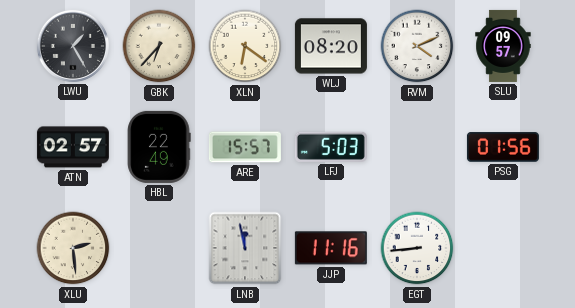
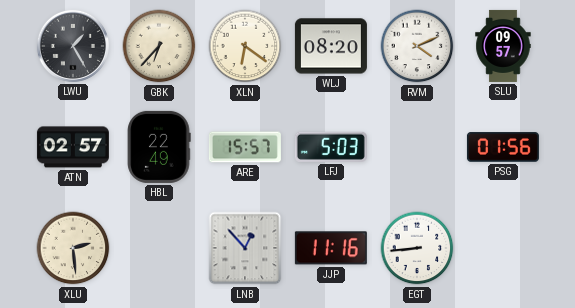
LNB: 11:58 -> 12:53 (245, 248)
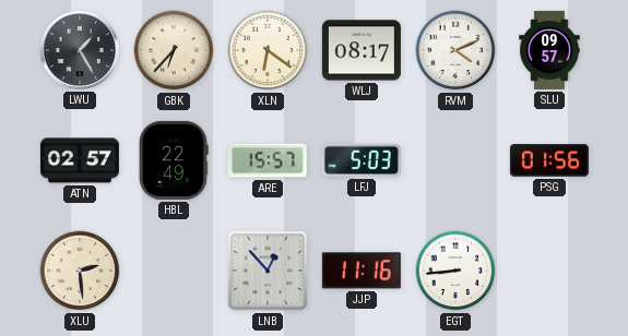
WLJ: 08:20 -> 08:17 (362, 50)
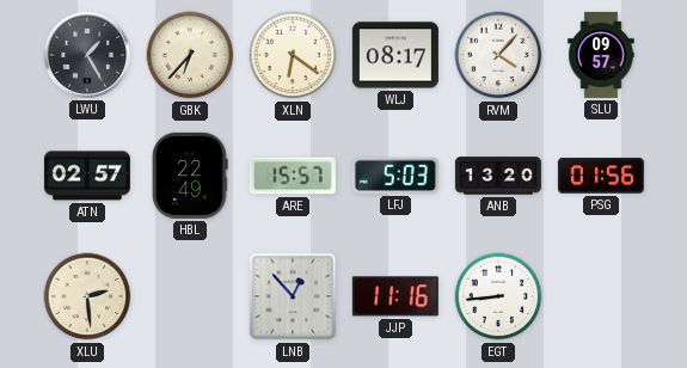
RVM: 4:11 -> 4:07 (498, 55)
ANB: none -> 13:20 (498, 176)
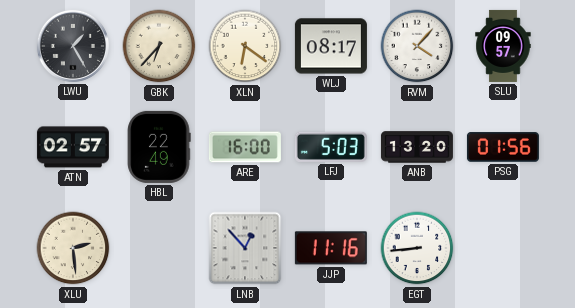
ARE: 15:57 -> 16:00 (245, 147)
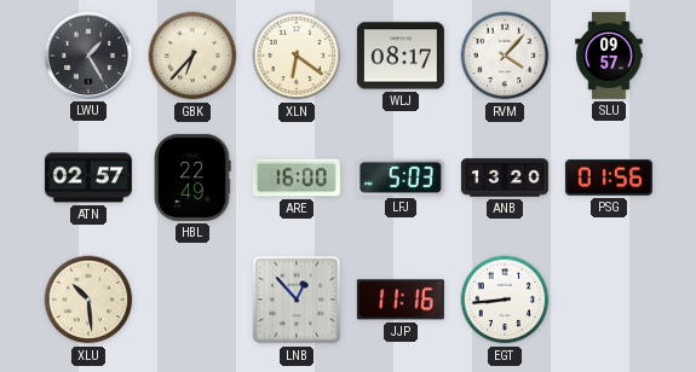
XLU: 2:29 -> 10:29 (88, 300)
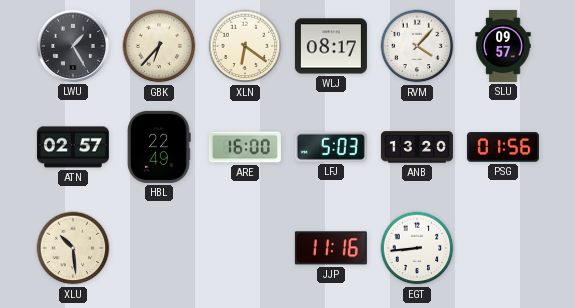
LNB: 12:53 -> none (297, 300)
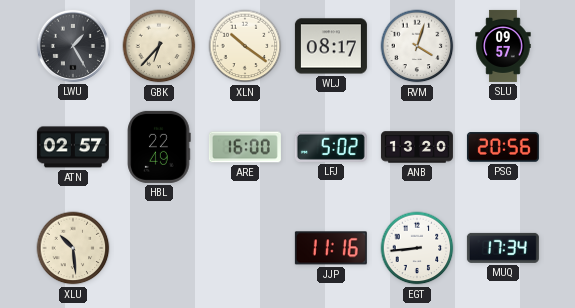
XLN: 6:21 -> 10:21 (245, 46)
RVM: 4:07 -> 4:03 (417, 46)
LFJ: 5:03 -> 5:02 (331, 147)
PSG: 01:56 -> 20:56 (503, 147)
MUQ: none -> 17:34 (503, 248)
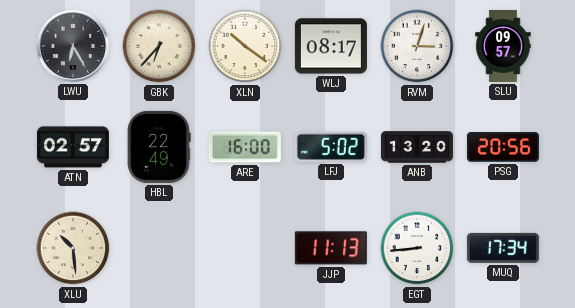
LWU: 1:25 -> 6:25 (73, 46)
RVM: 4:03 -> 3:03 (417, 46)
JJP: 11:16 -> 11:13 (331, 248)
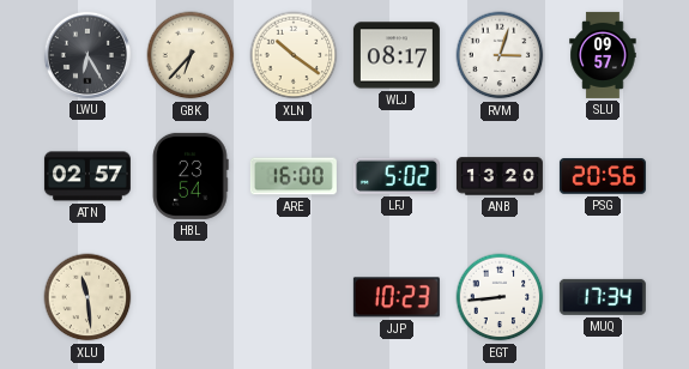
HBL: 22:49 -> 23:54 (191, 176)
XLU: 10:29 -> 11:29 (87, 297)
JJP: 11:13 -> 10:23 (397, 297)
